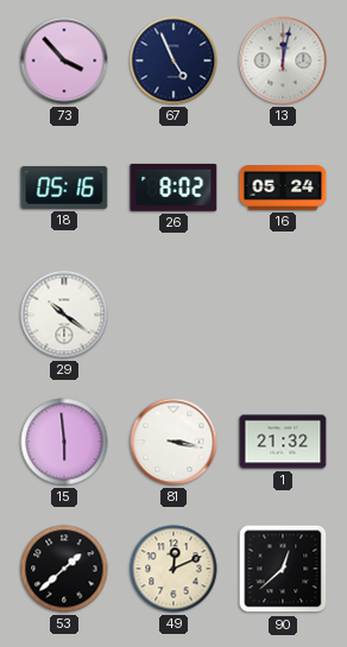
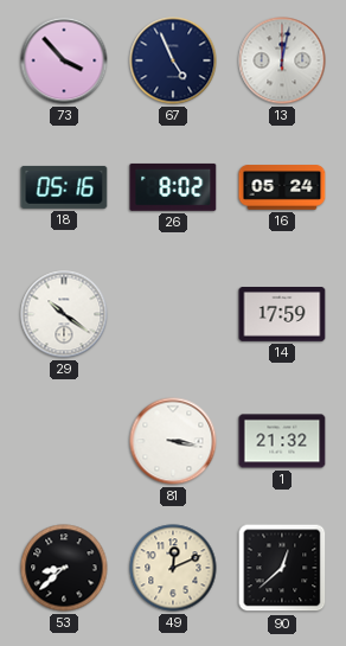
14: none -> 17:59 (282, 314)
15: 5:59 -> none (64, 442)
53: 1:38 -> 8:38 (64, 568)
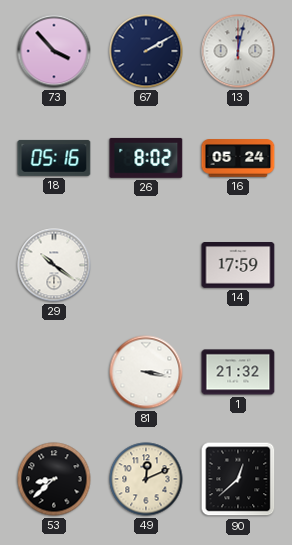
67: 4:56 -> 2:10 (146, 51)
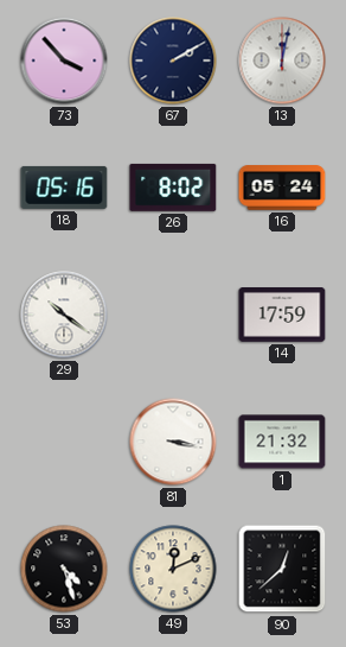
53: 8:38 -> 4:27 (64, 569)
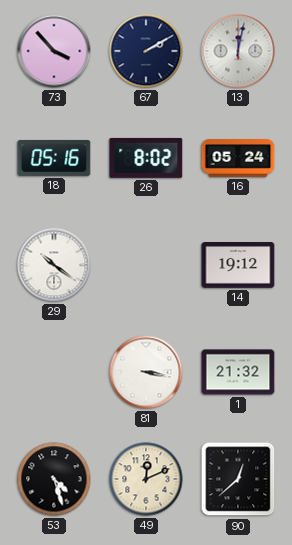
14: 17:59 -> 19:12 (238, 265)
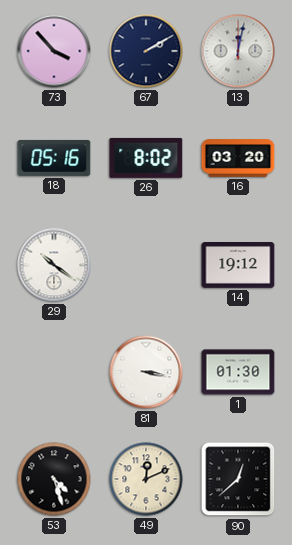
16: 05:24 -> 03:20 (238, 158)
1: 21:32 -> 01:30 (238, 372)
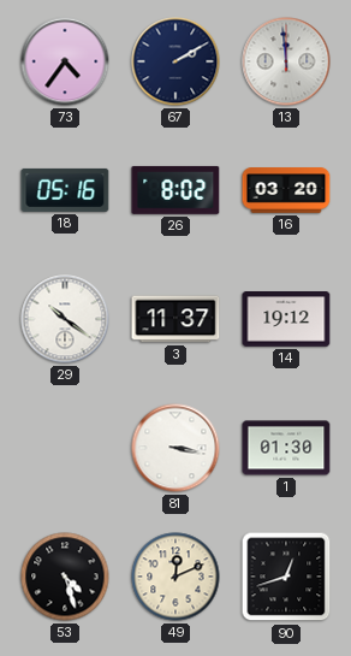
73: 3:53 -> 4:36 (65, 61)
13: 12:02 -> 11:59 (286, 61)
3: none -> 11:37 (175, 319)
90: 12:38 -> 12:42 (286, 577)
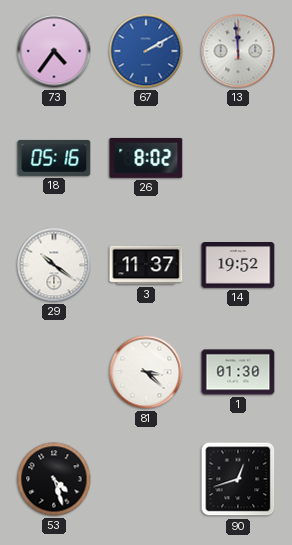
67 dial: navy -> blue (146, 51)
16: 03:20 -> none (286, 190)
14: 19:12 -> 19:52 (238, 265)
81: 3:17 -> 3:22 (146, 372)
49: 12:11 -> none (175, 577)
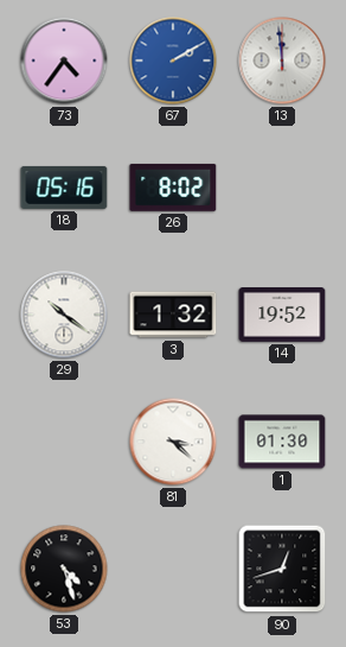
3: 11:37 -> 1:32 (173, 315)
